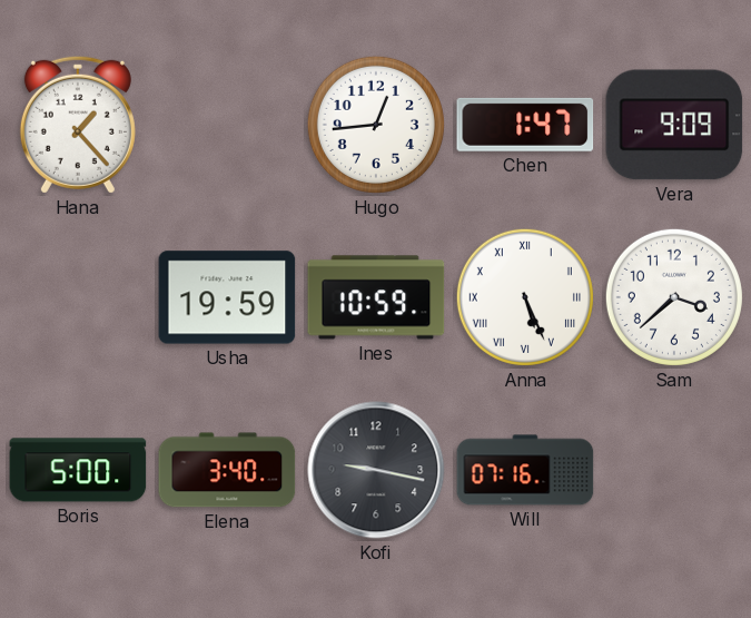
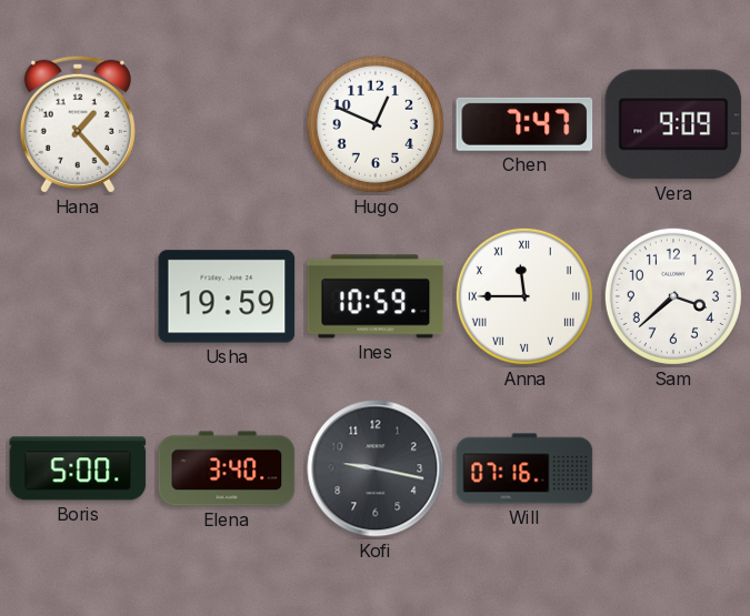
Hugo: 12:44 -> 12:49 (376, 124)
Chen: 1:47 -> 7:47 (524, 124)
Anna: 5:26 -> 11:45 (524, 296)
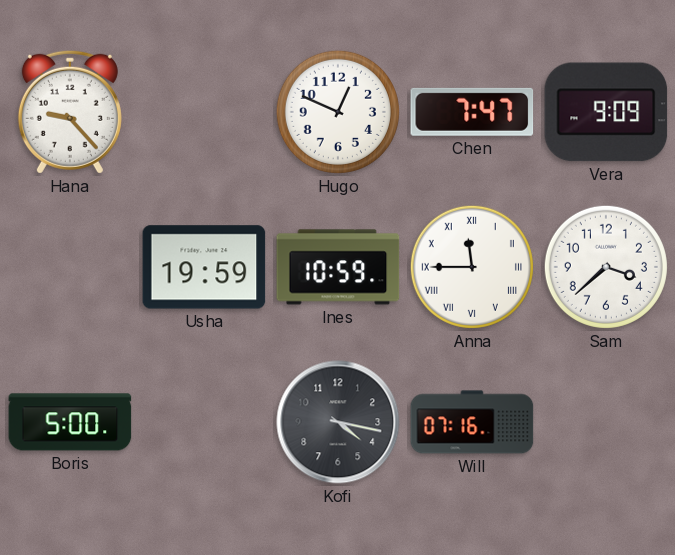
Hana: 1:23 -> 9:23 (70, 112)
Elena: 3:40 -> none (227, 468)
Kofi: 9:17 -> 4:17 (338, 422)
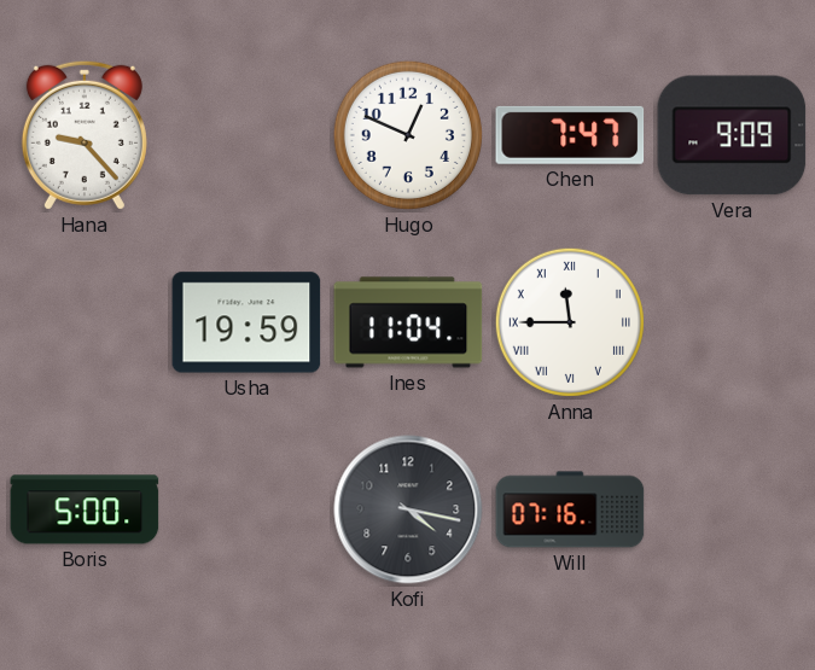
Ines: 10:59 -> 11:04 (408, 322)
Sam: 3:38 -> none (606, 267)
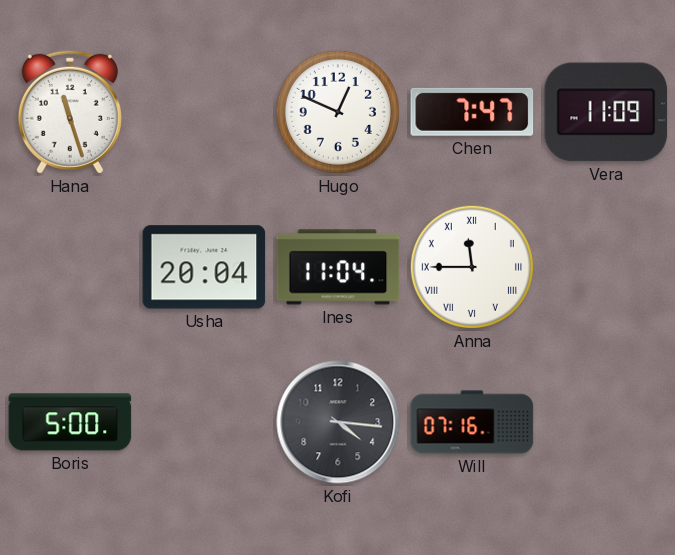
Hana: 9:23 -> 11:27 (70, 112)
Vera: 9:09 -> 11:09 (606, 112)
Usha: 19:59 -> 20:04 (204, 267)
Kofi: 4:17 -> 4:16 (338, 422)
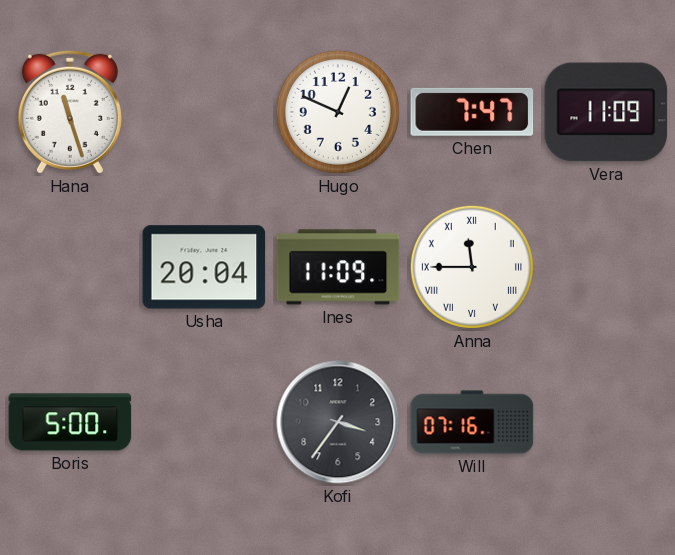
Ines: 11:04 -> 11:09 (338, 267)
Kofi: 4:16 -> 3:36 (338, 422)
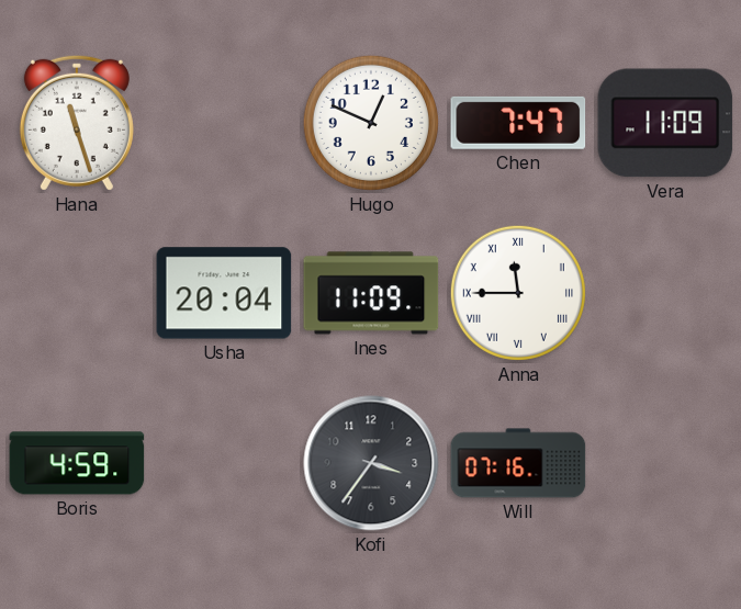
Boris: 5:00 -> 4:59 (77, 463)
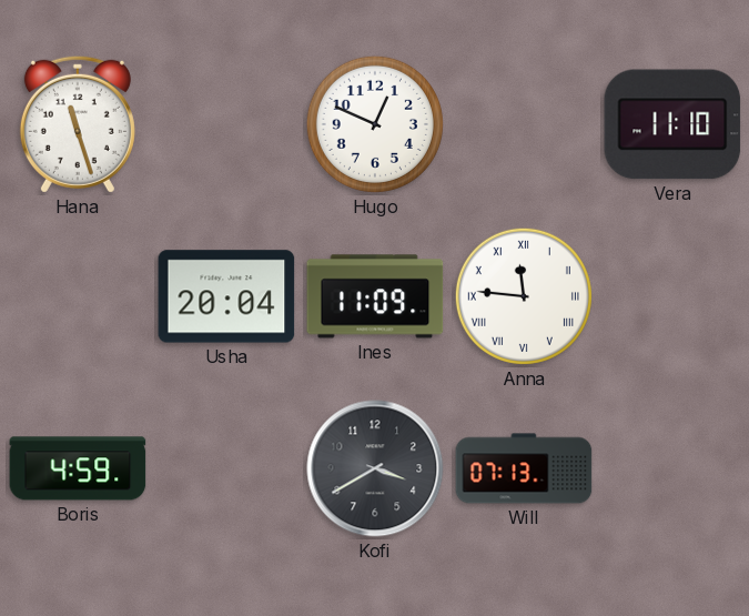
Chen: 7:47 -> none (518, 123)
Vera: 11:09 -> 11:10 (672, 124)
Anna: 11:45 -> 11:46 (524, 296)
Kofi: 3:36 -> 3:40 (375, 468)
Will: 07:16 -> 07:13 (524, 468)
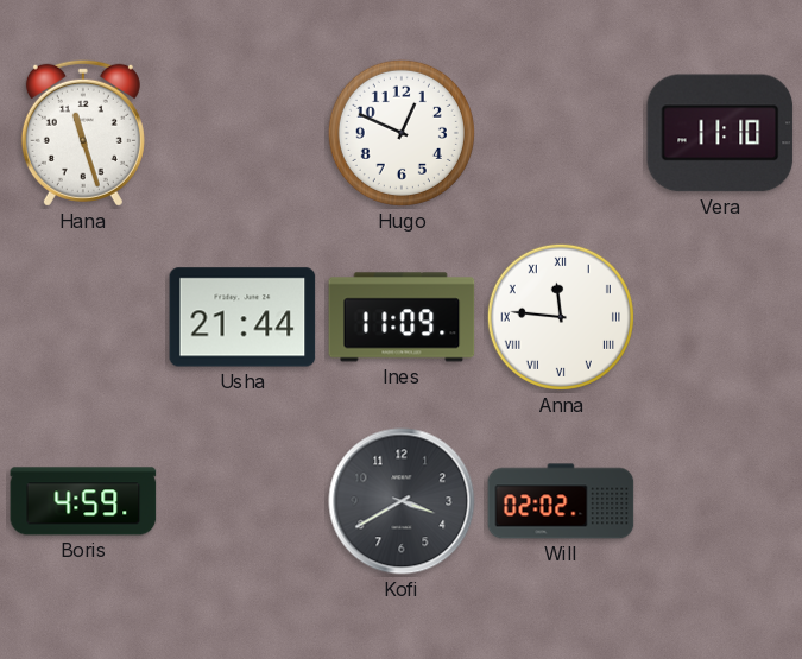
Usha: 20:04 -> 21:44 (242, 317)
Will: 07:13 -> 02:02 (561, 501)
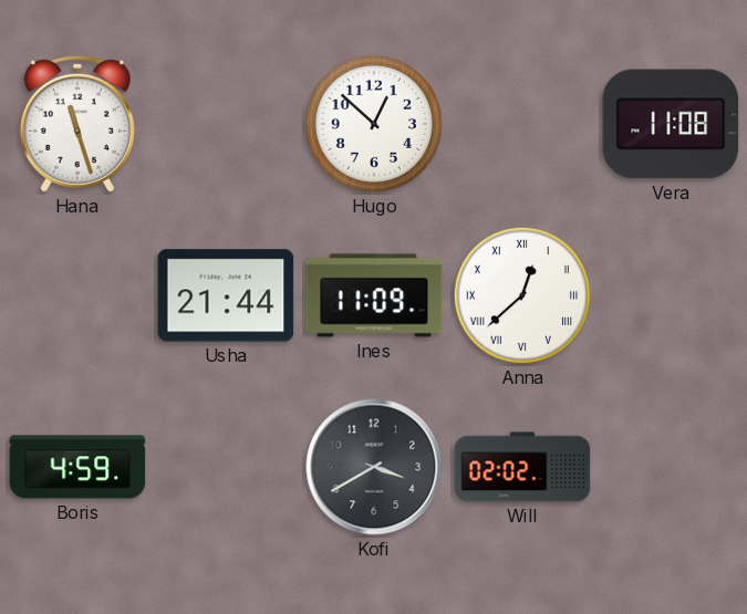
Hugo: 12:49 -> 12:52 (374, 124)
Vera: 11:10 -> 11:08 (671, 124)
Anna: 11:46 -> 12:38 (522, 295)
